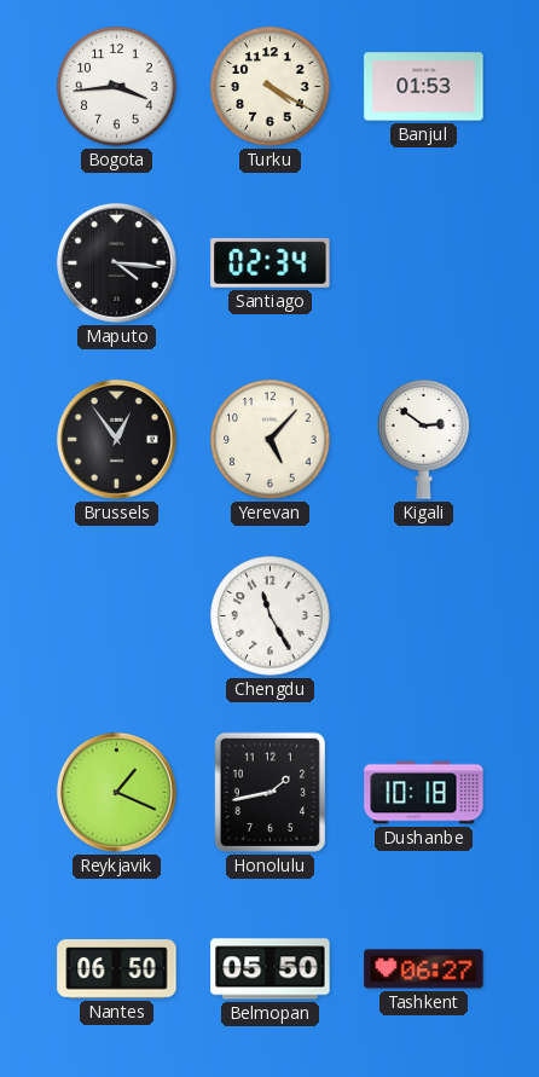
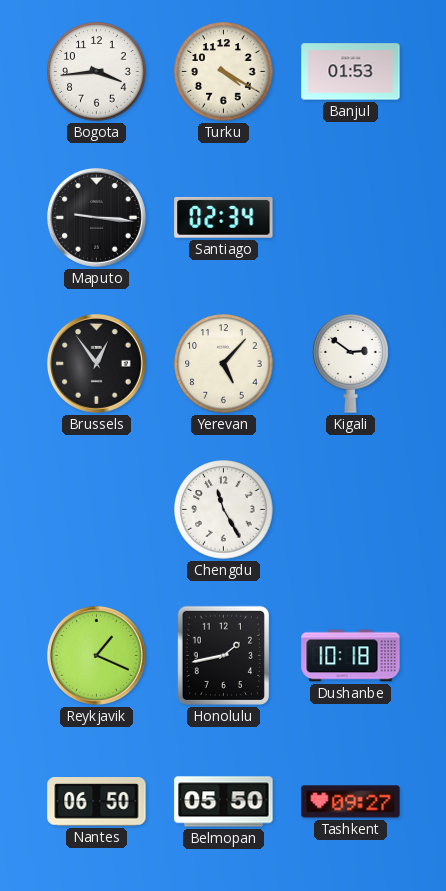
Maputo: 4:16 -> 9:16 (96, 217)
Tashkent: 06:27 -> 09:27 (351, 802)
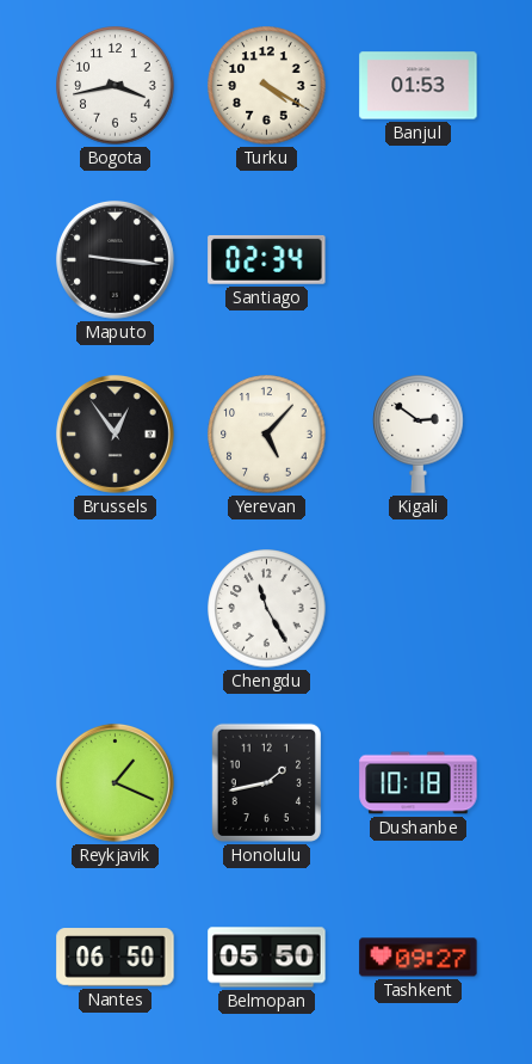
Bogota: 3:44 -> 3:43 (116, 86)
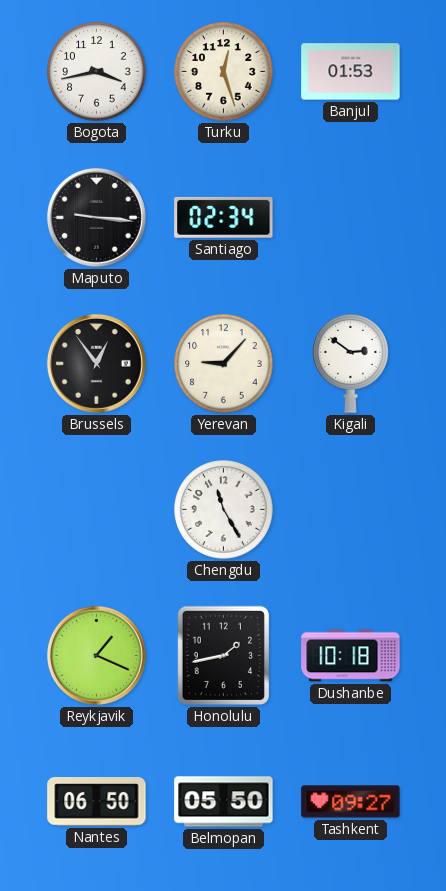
Turku: 4:20 -> 12:27 (224, 72)
Yerevan: 5:07 -> 9:07 (224, 364)
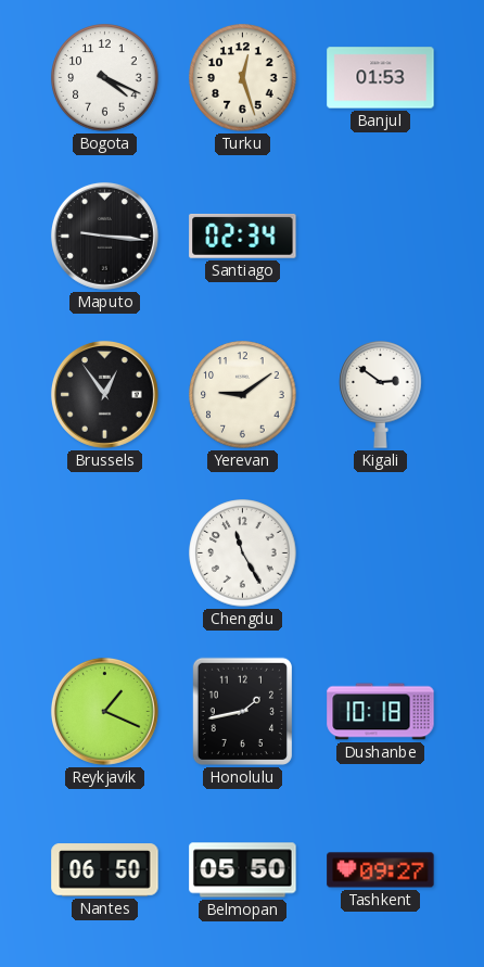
Bogota: 3:43 -> 4:19 (105, 78)
Yerevan: 9:07 -> 9:09 (243, 395)
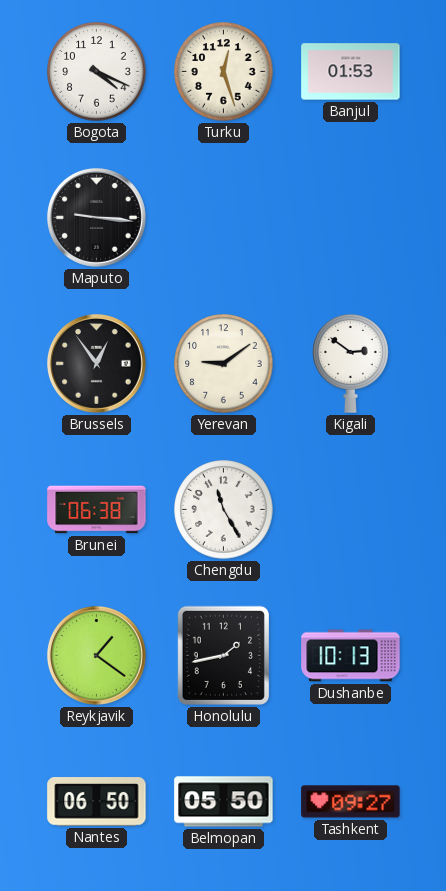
Santiago: 02:34 -> none (243, 236)
Brunei: none -> 06:38 (97, 510)
Reykjavik: 1:19 -> 1:21 (96, 655)
Dushanbe: 10:18 -> 10:13 (351, 656)
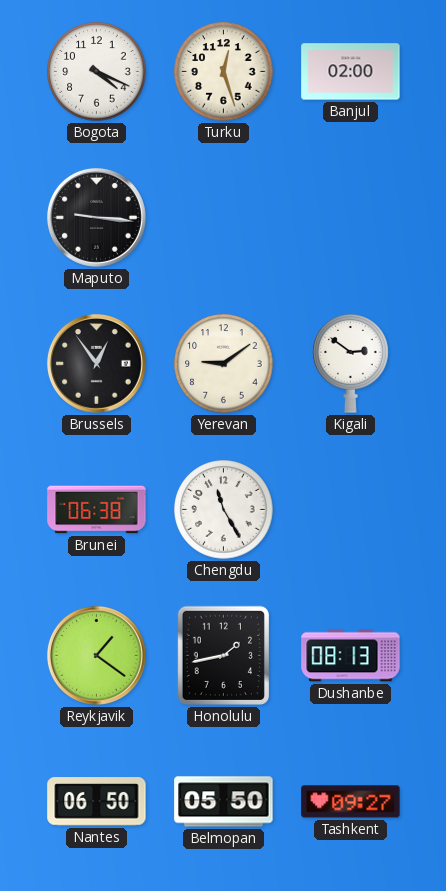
Banjul: 01:53 -> 02:00 (351, 72)
Dushanbe: 10:13 -> 08:13 (351, 656)
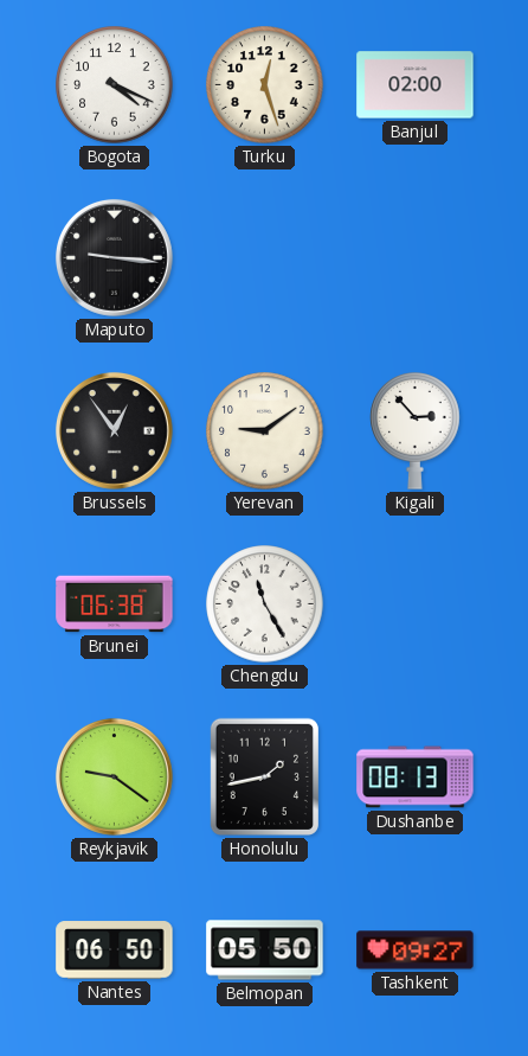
Kigali: 2:51 -> 2:53 (416, 431)
Reykjavik: 1:21 -> 9:21 (114, 776)
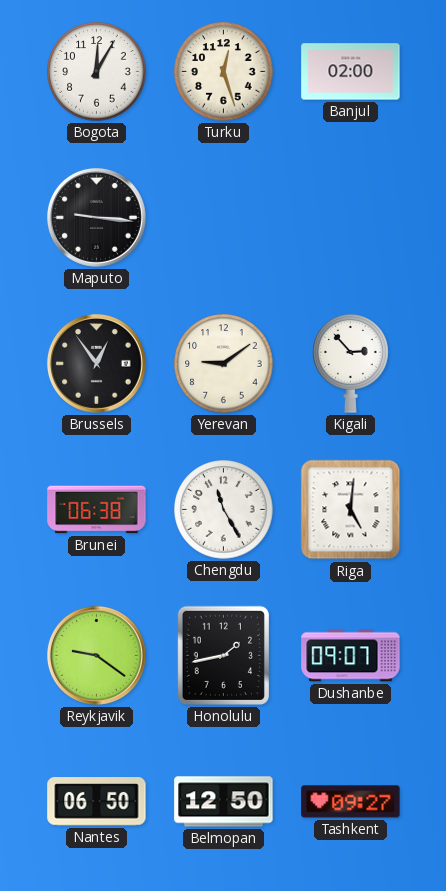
Bogota: 4:19 -> 12:05 (97, 72)
Riga: none -> 5:01 (351, 510)
Dushanbe: 08:13 -> 09:07 (351, 656)
Belmopan: 05:50 -> 12:50 (224, 802)
